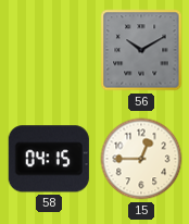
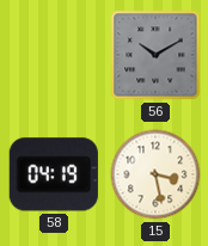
58: 04:15 -> 04:19 (54, 174)
15: 12:45 -> 3:28 (155, 174)
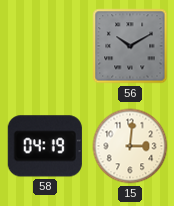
15: 3:28 -> 3:01 (130, 146)
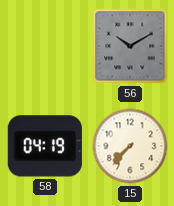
15: 3:01 -> 7:37 (130, 146)
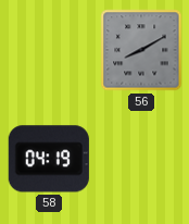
56: 10:10 -> 8:10 (141, 50)
15: 7:37 -> none (130, 146)
